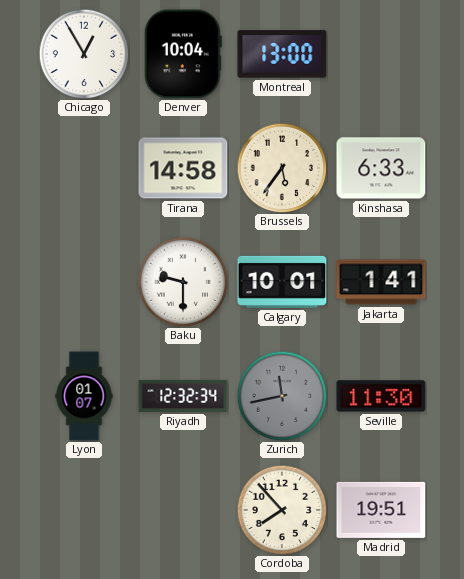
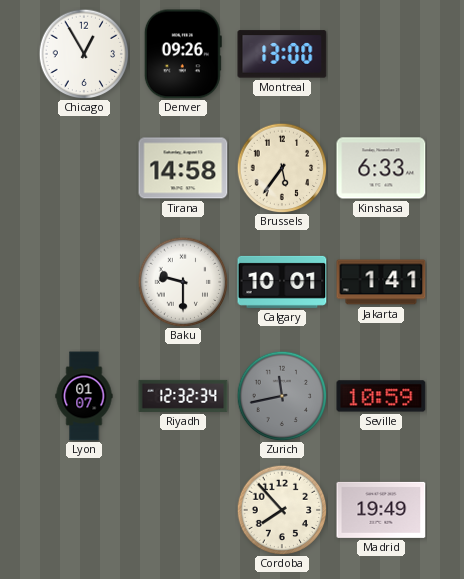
Denver: 10:04 -> 09:26 (183, 54)
Seville: 11:30 -> 10:59 (381, 396)
Madrid: 19:51 -> 19:49 (381, 510)
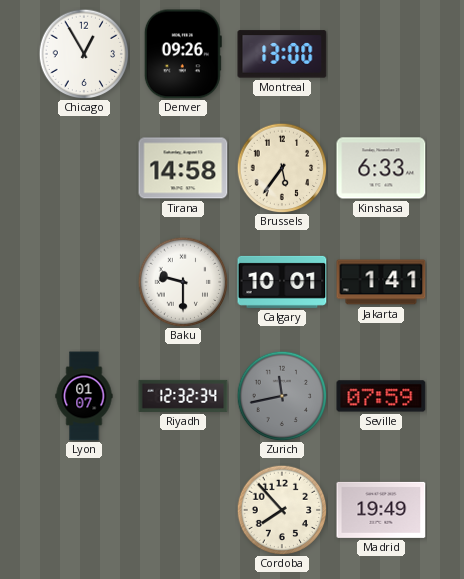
Seville: 10:59 -> 07:59 (381, 396)
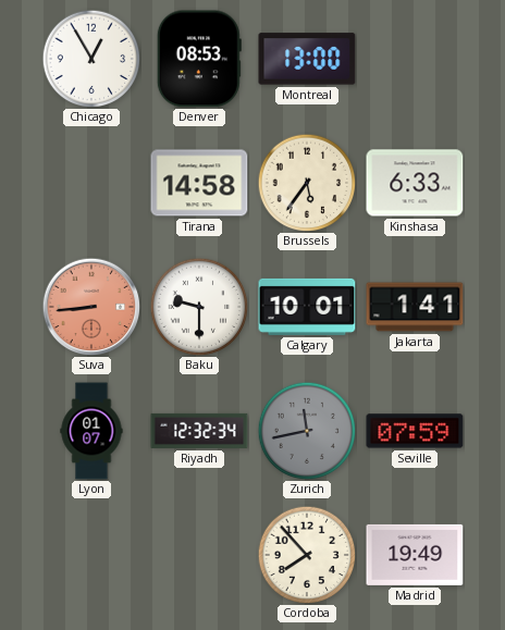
Denver: 09:26 -> 08:53 (199, 59)
Suva: none -> 8:44 (91, 307)
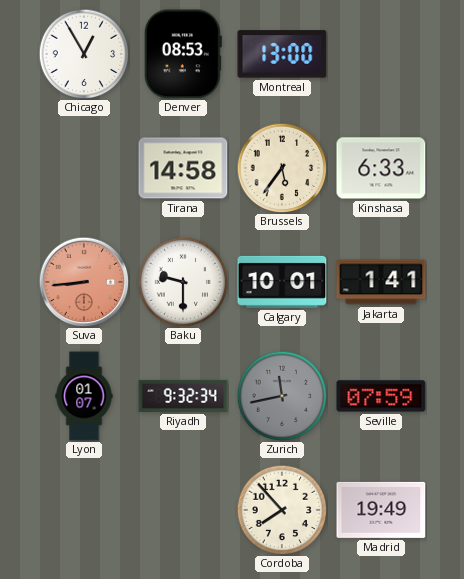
Riyadh: 12:32 -> 9:32 (183, 396)
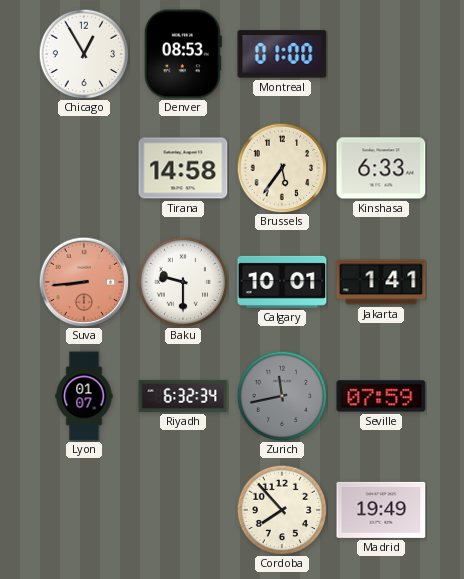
Montreal: 13:00 -> 01:00 (282, 54)
Riyadh: 9:32 -> 6:32 (183, 396)
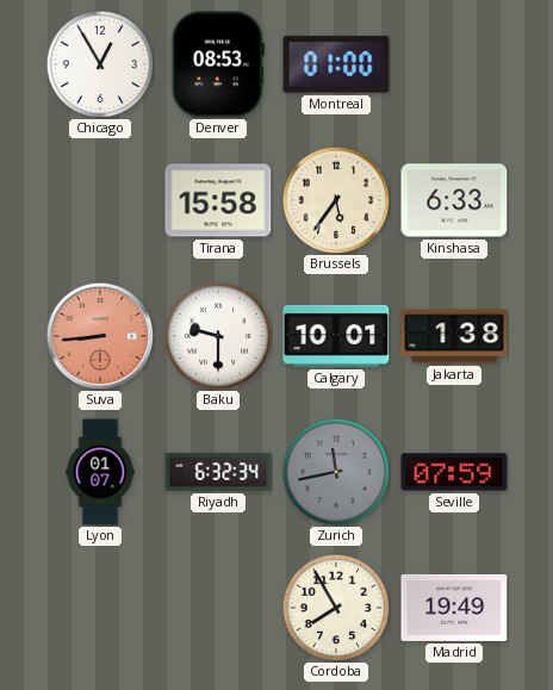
Tirana: 14:58 -> 15:58 (218, 200)
Jakarta: 1:41 -> 1:38 (454, 336)
Cordoba: 7:53 -> 7:55 (336, 608)
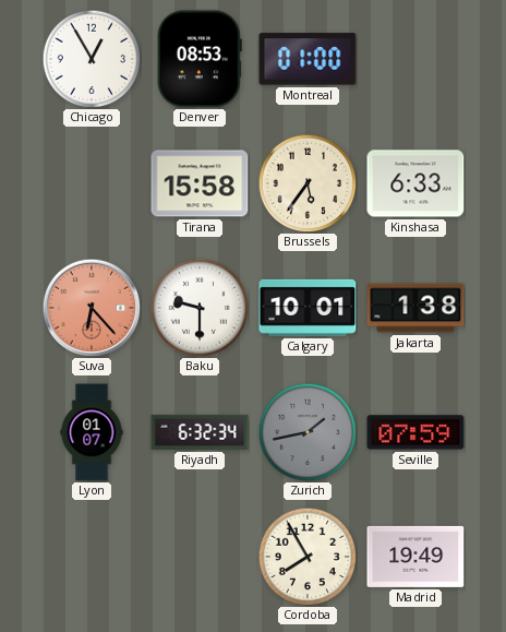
Suva: 8:44 -> 6:23 (92, 308)
Zurich: 11:43 -> 1:43 (308, 432)
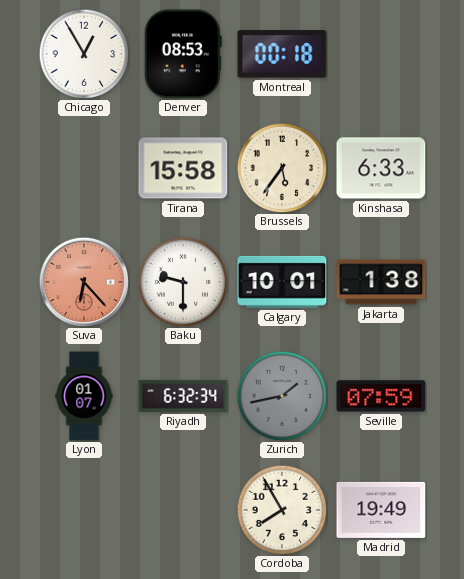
Montreal: 01:00 -> 00:18 (282, 54)
